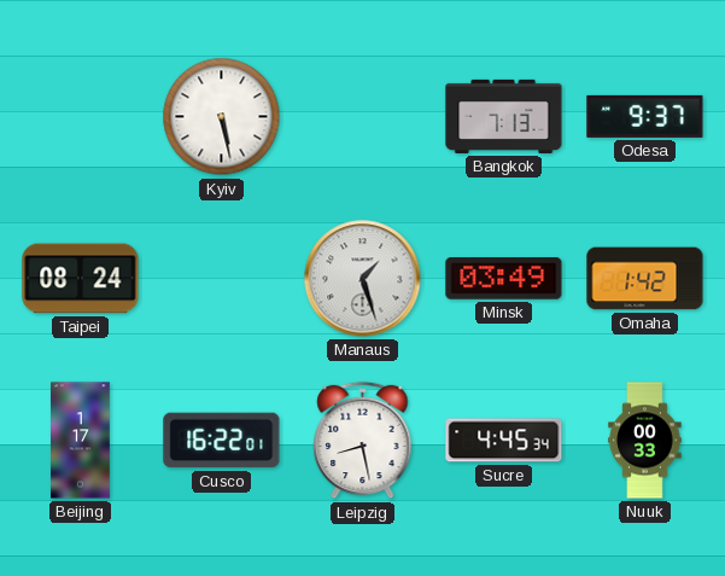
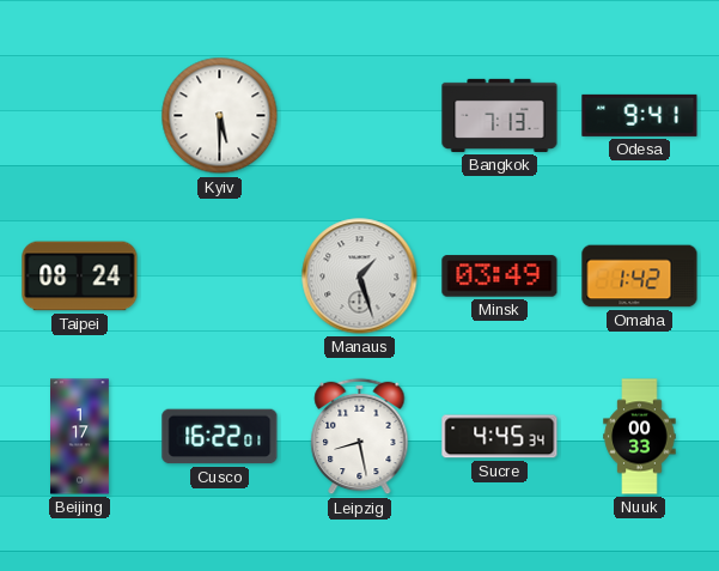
Kyiv: 5:28 -> 5:30 (220, 116)
Odesa: 9:37 -> 9:41 (640, 115)
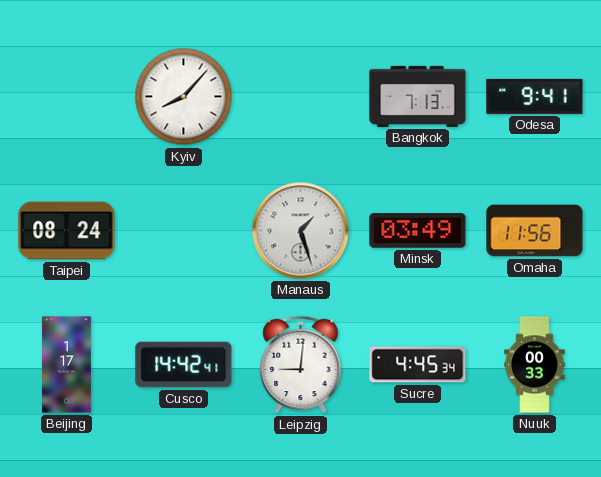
Kyiv: 5:30 -> 8:07 (184, 97)
Omaha: 1:42 -> 11:56 (535, 231)
Cusco: 16:22 -> 14:42 (184, 365)
Leipzig: 8:28 -> 9:01 (301, 365)
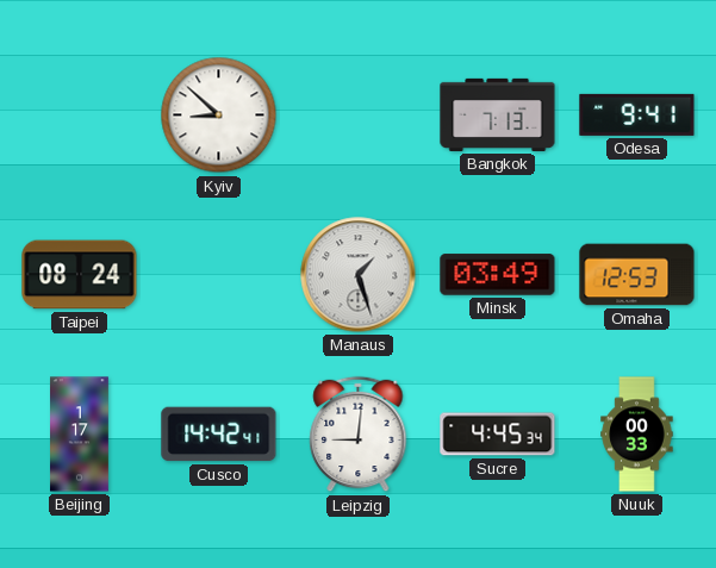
Kyiv: 8:07 -> 8:52 (219, 116)
Omaha: 11:56 -> 12:53 (637, 275)
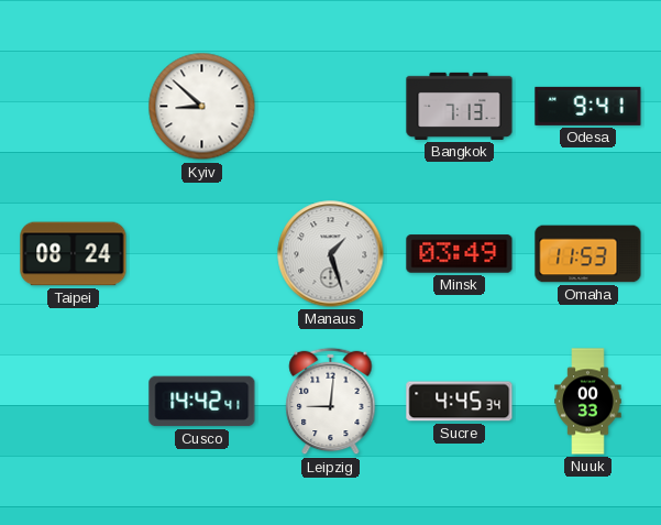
Omaha: 12:53 -> 11:53 (588, 254)
Beijing: 1:17 -> none (80, 435)
